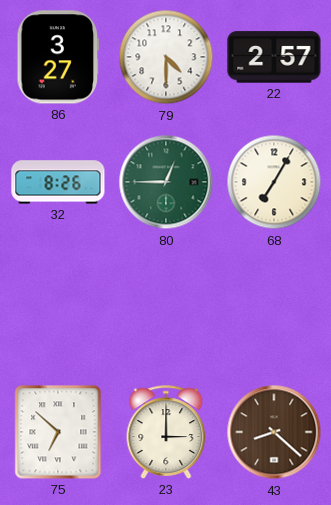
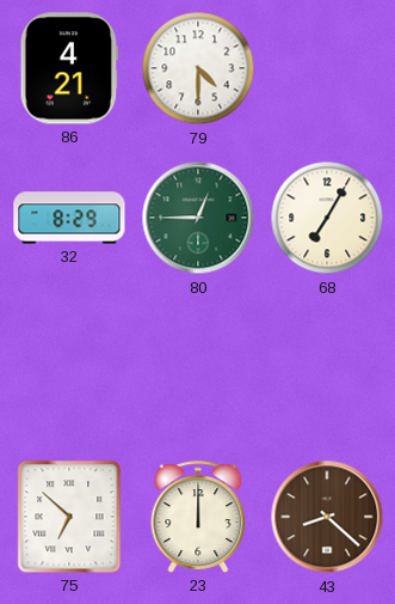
86: 3:27 -> 4:21 (69, 68)
22: 2:57 -> none (274, 57)
32: 8:26 -> 8:29 (69, 218)
23: 3:00 -> 12:00 (198, 517)
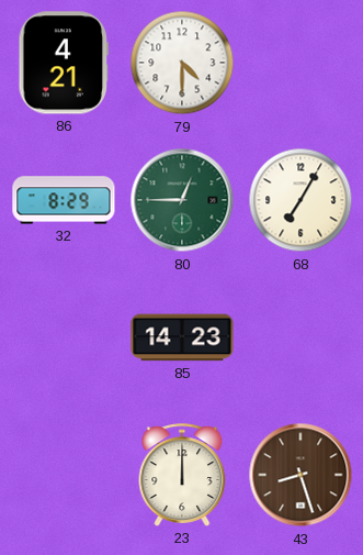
85: none -> 14:23 (182, 337)
75: 6:52 -> none (69, 517)
43: 8:22 -> 8:27 (300, 475)
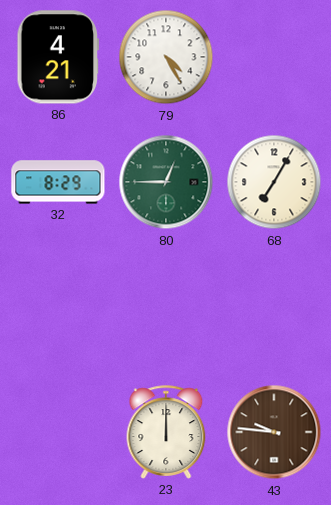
79: 4:30 -> 4:25 (166, 57)
85: 14:23 -> none (182, 337)
43: 8:27 -> 9:46 (274, 432)
